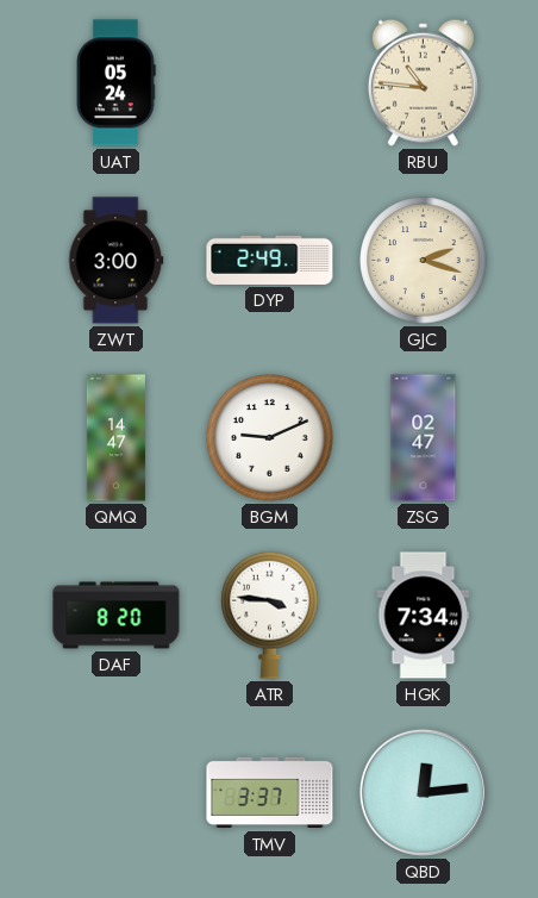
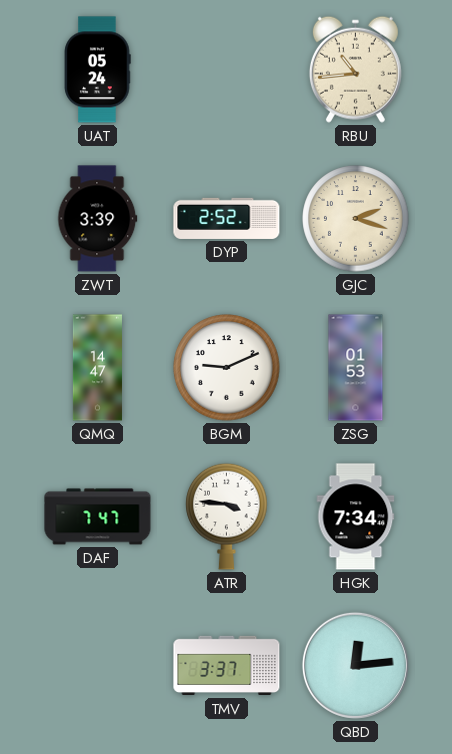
RBU: 10:46 -> 10:44 (355, 69)
ZWT: 3:00 -> 3:39 (98, 219)
DYP: 2:49 -> 2:52 (227, 218)
ZSG: 02:47 -> 01:53 (356, 368)
DAF: 8:20 -> 7:47 (98, 517)
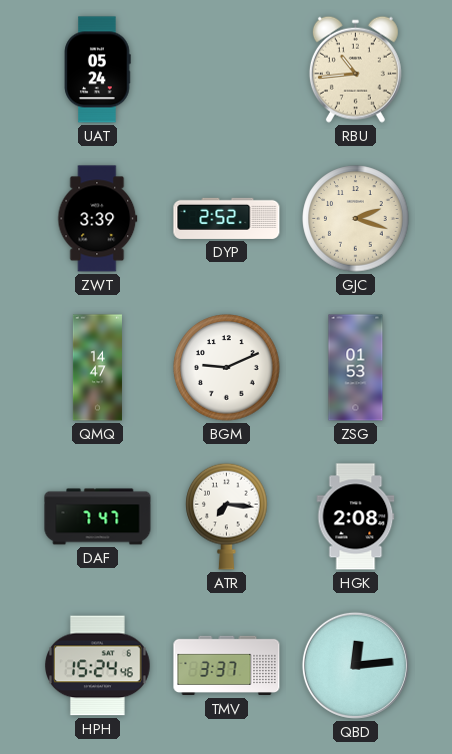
ATR: 3:46 -> 7:16 (227, 516)
HGK: 7:34 -> 2:08 (356, 517)
HPH: none -> 15:24 (98, 666)
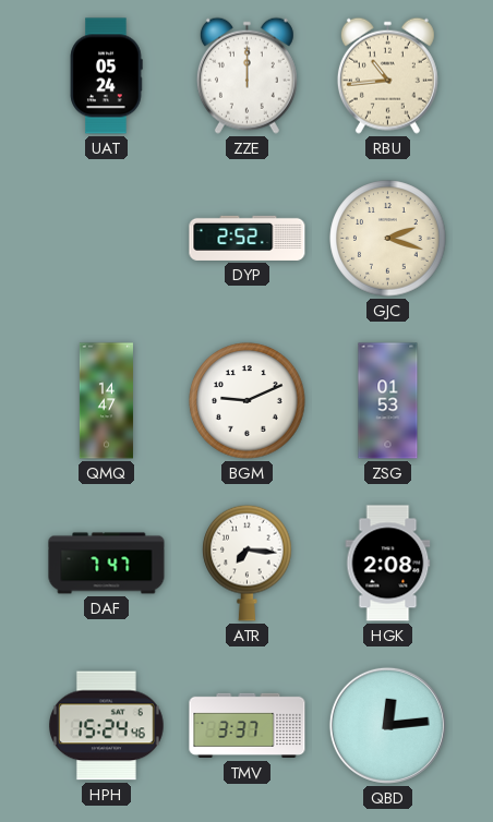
ZZE: none -> 12:00 (246, 75)
ZWT: 3:39 -> none (98, 219)
